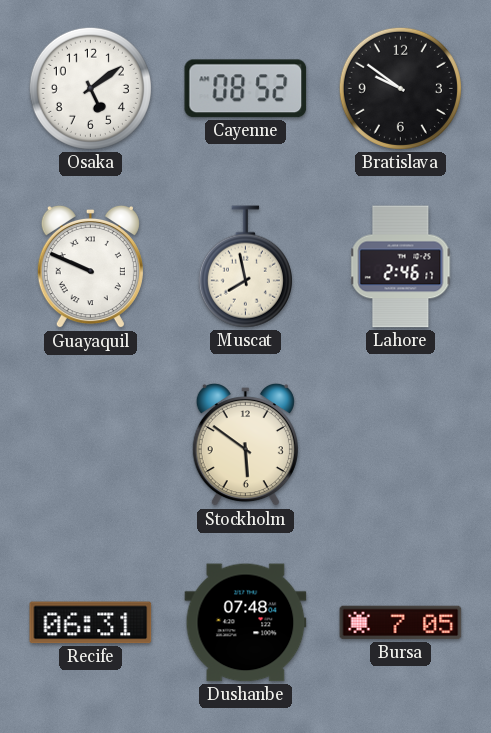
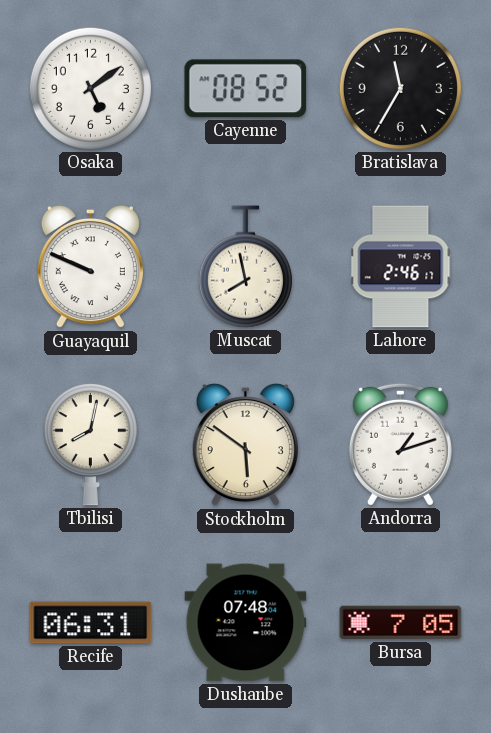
Bratislava: 9:51 -> 11:35 (400, 88)
Tbilisi: none -> 8:02 (90, 445)
Andorra: none -> 1:12 (400, 444)
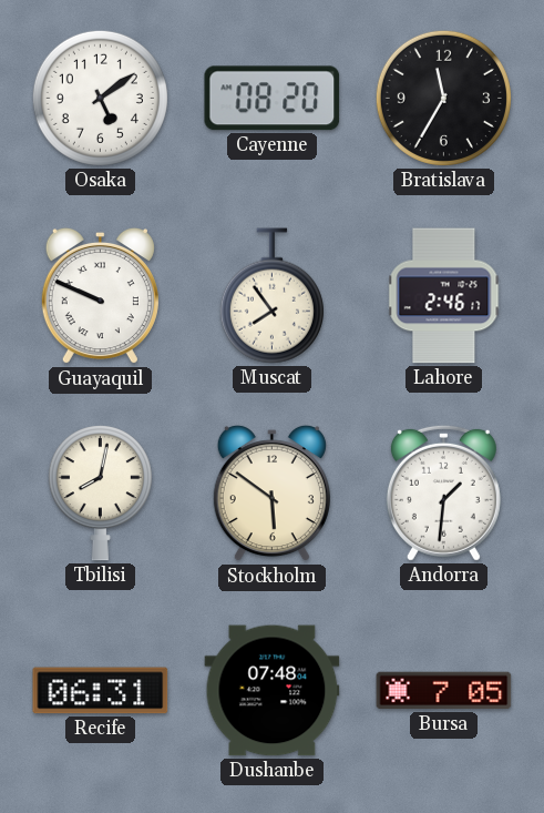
Cayenne: 08:52 -> 08:20 (273, 99)
Muscat: 7:58 -> 7:54 (271, 296)
Andorra: 1:12 -> 1:31 (443, 492)
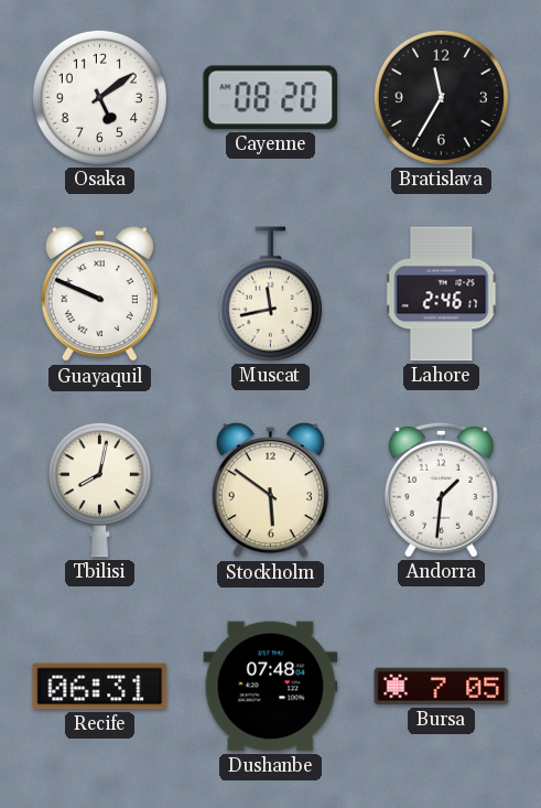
Muscat: 7:54 -> 11:43 (270, 294)
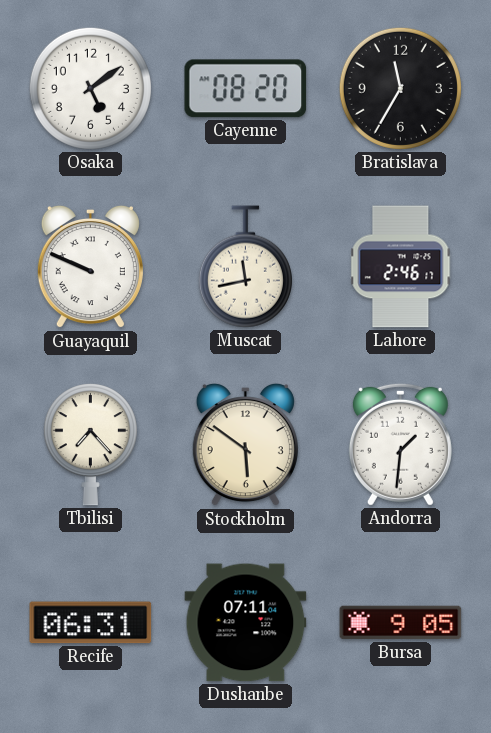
Tbilisi: 8:02 -> 7:23 (90, 445)
Dushanbe: 07:48 -> 07:11 (246, 623)
Bursa: 7:05 -> 9:05 (401, 623)
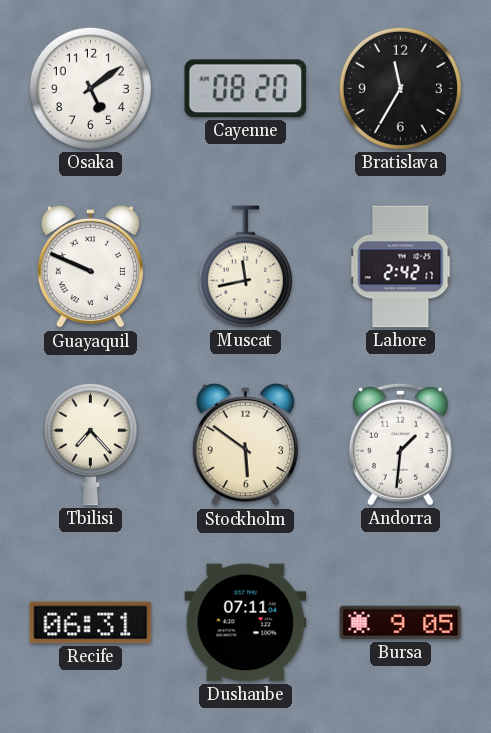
Lahore: 2:46 -> 2:42 (401, 267)
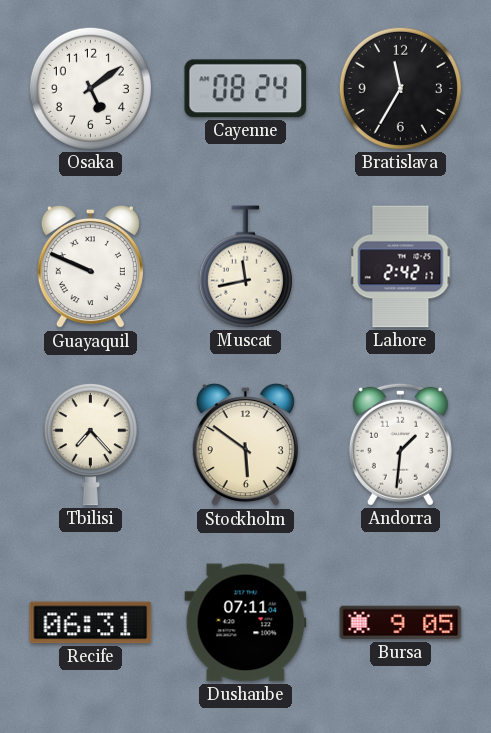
Cayenne: 08:20 -> 08:24 (246, 89)
